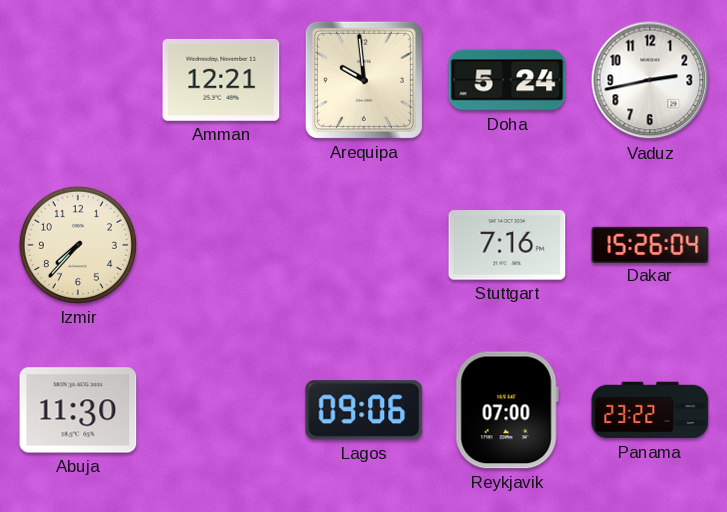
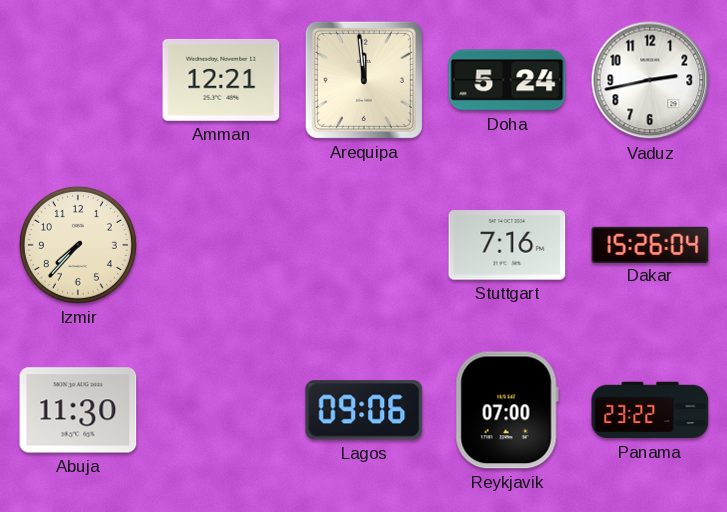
Arequipa: 9:59 -> 11:59 (364, 80)
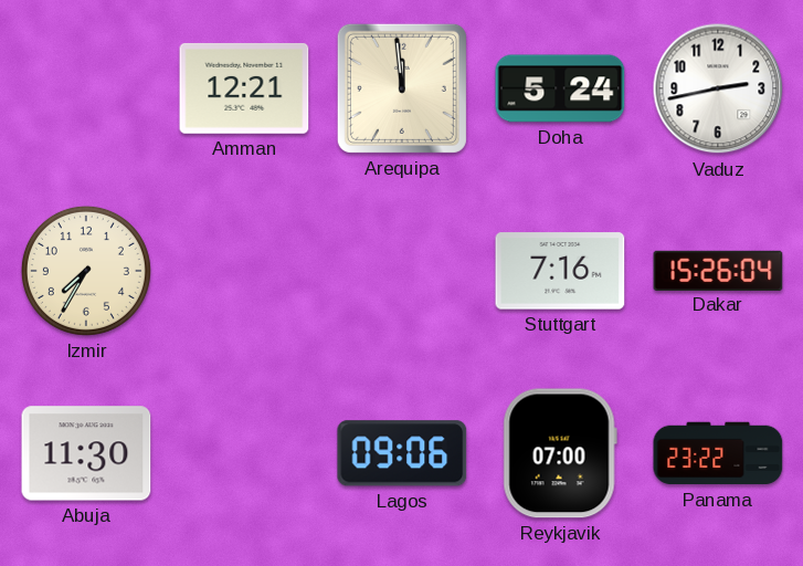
Izmir: 7:37 -> 7:35 (86, 271)
